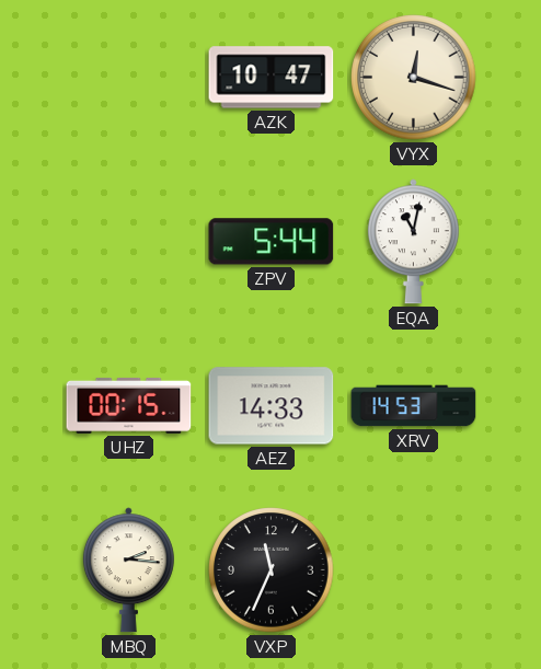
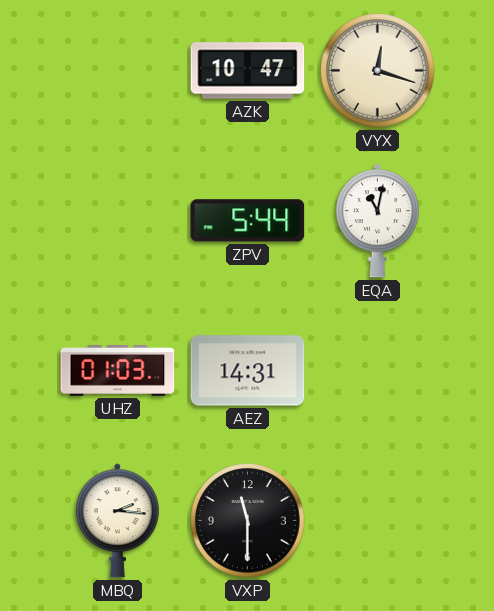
UHZ: 00:15 -> 01:03 (118, 370)
AEZ: 14:33 -> 14:31 (248, 371)
XRV: 14:53 -> none (414, 406)
VXP: 11:34 -> 11:30 (248, 521)
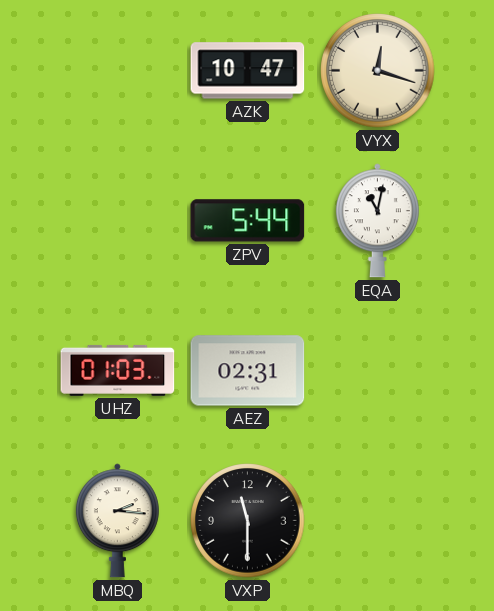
AEZ: 14:31 -> 02:31 (248, 371)
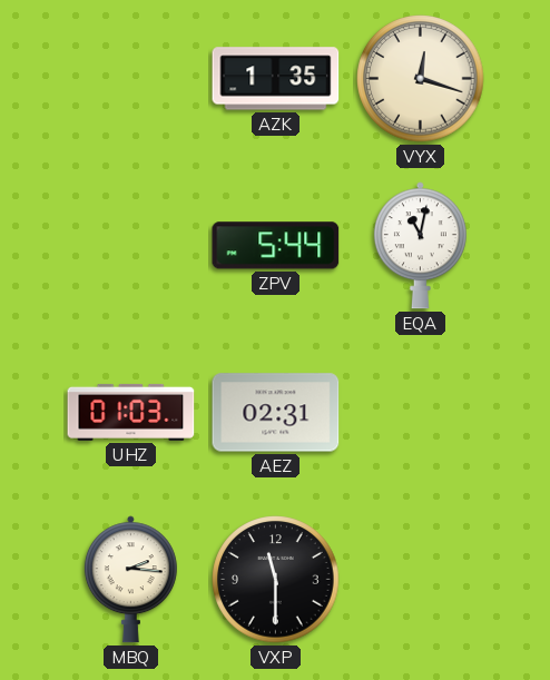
AZK: 10:47 -> 1:35 (276, 79)
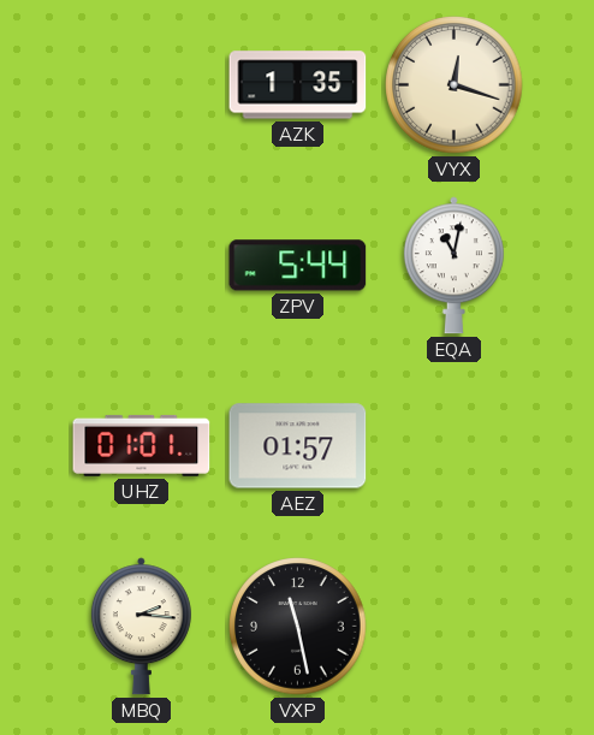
UHZ: 01:03 -> 01:01 (142, 445)
AEZ: 02:31 -> 01:57 (298, 446)
VXP: 11:30 -> 11:28 (298, 627)
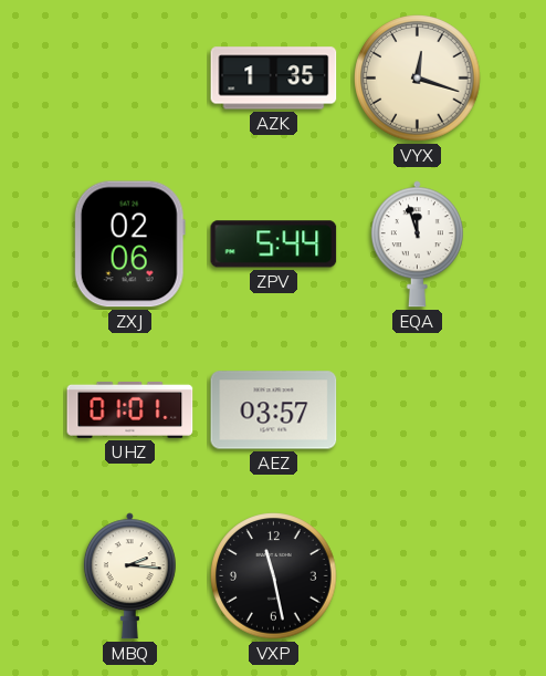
ZXJ: none -> 02:06 (129, 245)
EQA: 11:02 -> 11:57 (417, 245)
AEZ: 01:57 -> 03:57 (274, 410)
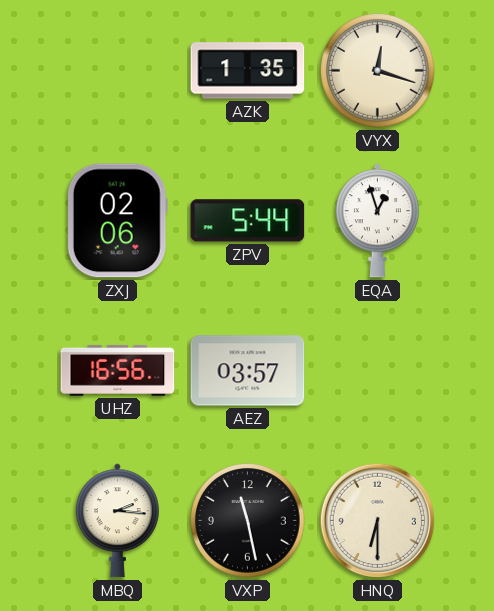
EQA: 11:57 -> 12:57 (377, 221)
UHZ: 01:01 -> 16:56 (118, 370)
HNQ: none -> 6:30 (377, 520)
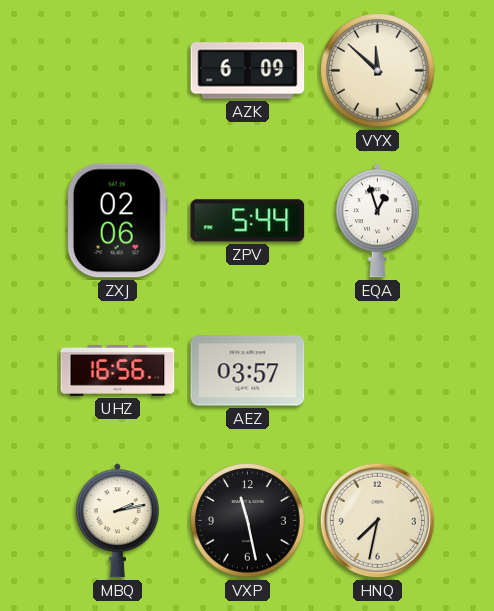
AZK: 1:35 -> 6:09 (248, 71)
VYX: 12:18 -> 11:52 (378, 71)
MBQ: 2:16 -> 2:13 (117, 521)
HNQ: 6:30 -> 7:32 (377, 520)
